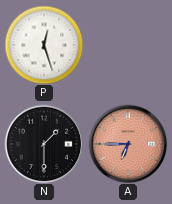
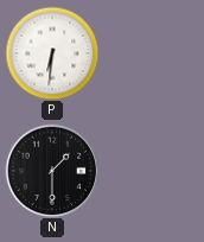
P: 12:27 -> 6:31 (52, 53)
A: 6:45 -> none (128, 144)
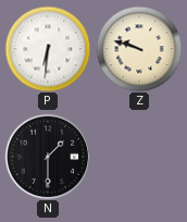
Z: none -> 9:48 (139, 49)
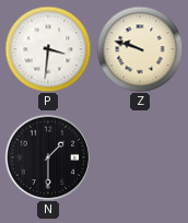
P: 6:31 -> 3:31 (48, 49)
